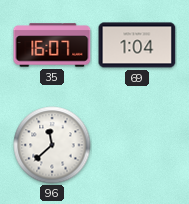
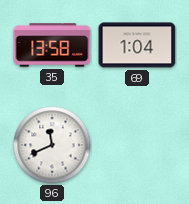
35: 16:07 -> 13:58 (52, 45)
96: 11:38 -> 11:41 (52, 145)
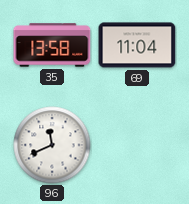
69: 1:04 -> 11:04 (137, 45)
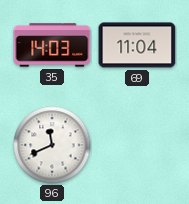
35: 13:58 -> 14:03 (52, 45)
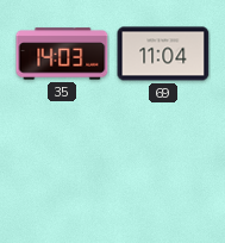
96: 11:41 -> none (52, 145)
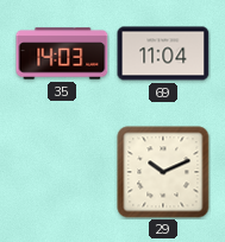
29: none -> 10:11 (163, 172)
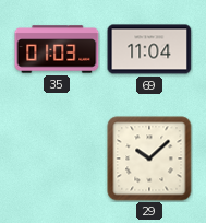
35: 14:03 -> 01:03 (57, 49)
29: 10:11 -> 10:08 (149, 159)
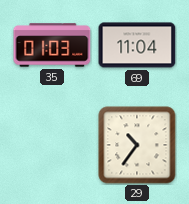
29: 10:08 -> 10:36 (137, 145)
